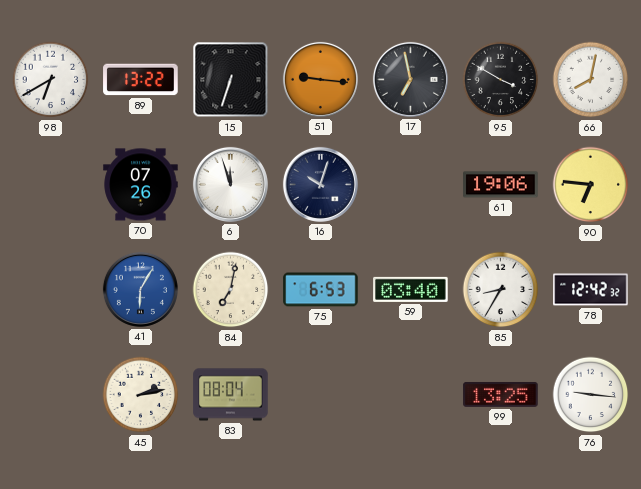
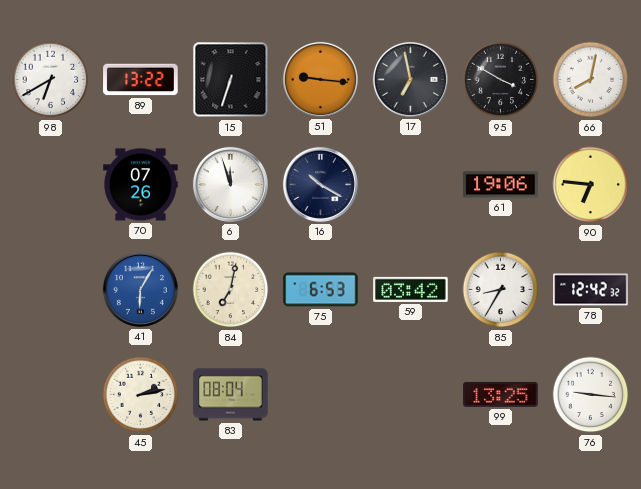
16: 10:03 -> 10:20 (320, 184)
59: 03:40 -> 03:42 (411, 289)
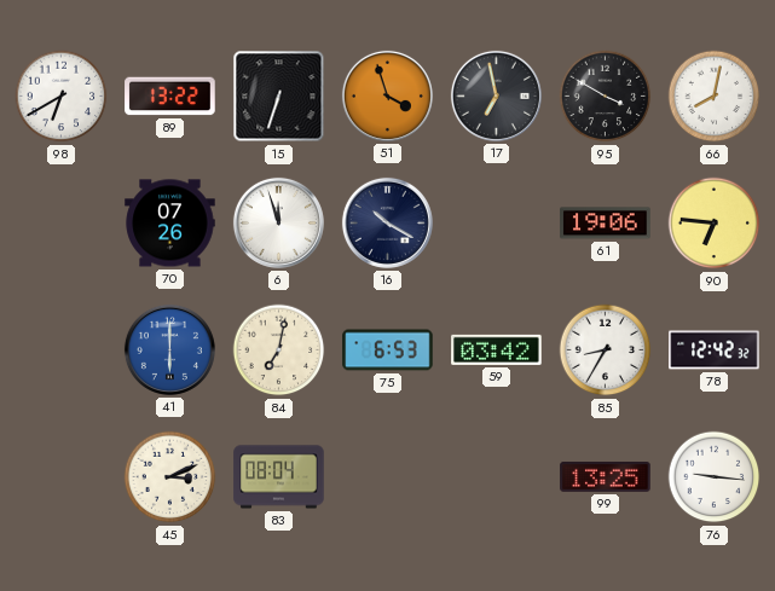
51: 9:16 -> 3:57 (387, 95)
41: 6:05 -> 6:00 (169, 349)
45: 2:13 -> 3:11 (170, 477)
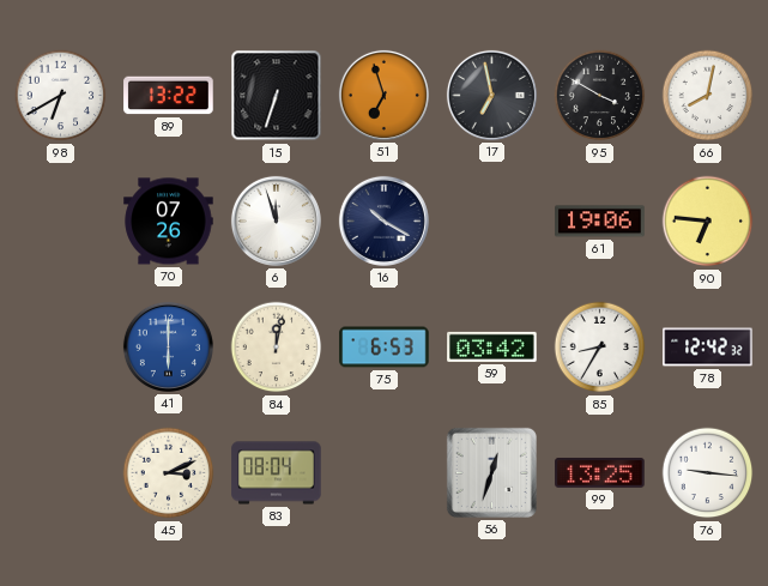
51: 3:57 -> 6:57 (383, 95)
84: 7:02 -> 12:02 (277, 348)
56: none -> 12:33 (491, 472)
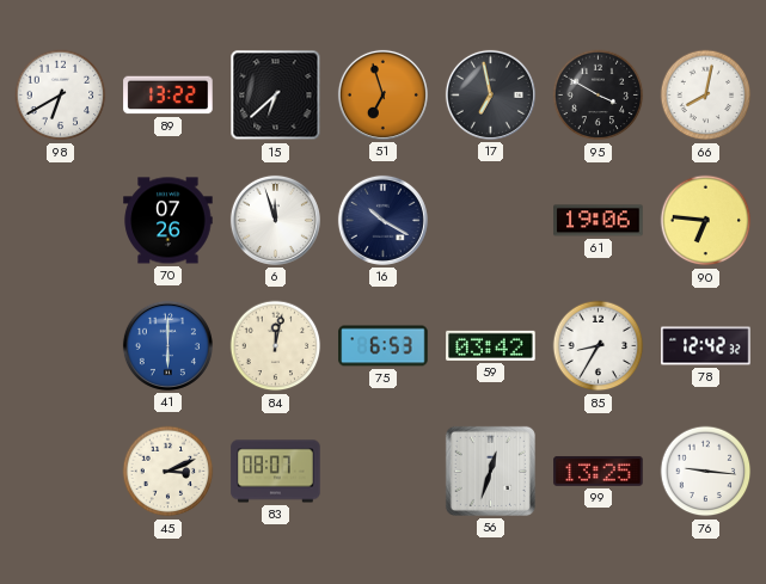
15: 6:33 -> 6:38 (276, 96)
83: 08:04 -> 08:07 (276, 472)
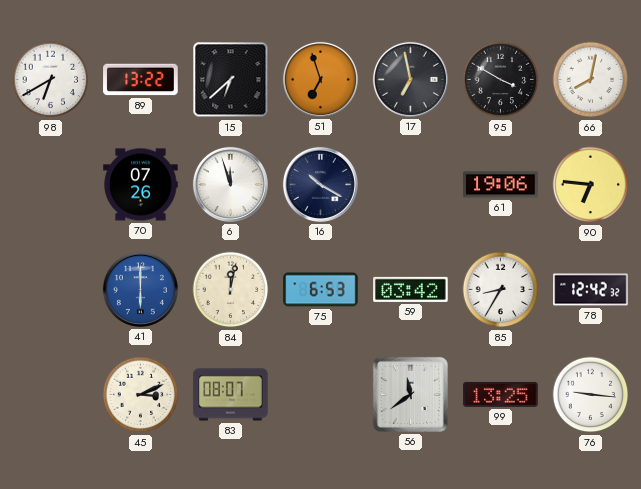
56: 12:33 -> 11:39 (410, 394)
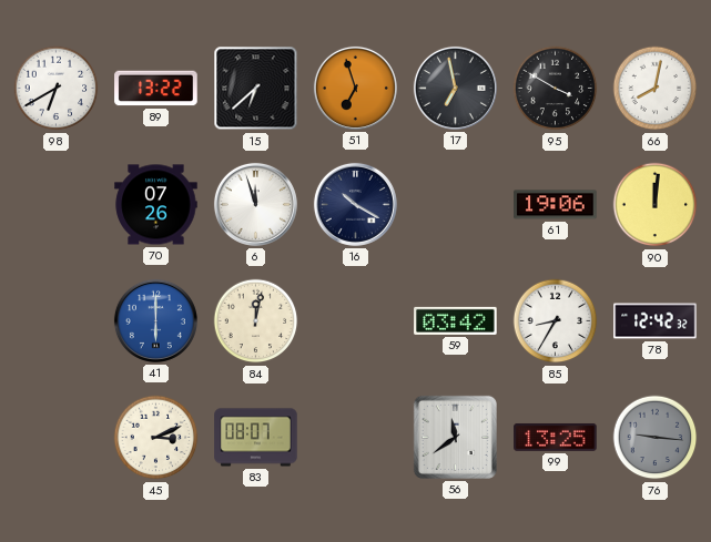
90: 6:46 -> 12:01 (656, 205)
75: 6:53 -> none (321, 290)
76 dial: white -> grey (656, 438)
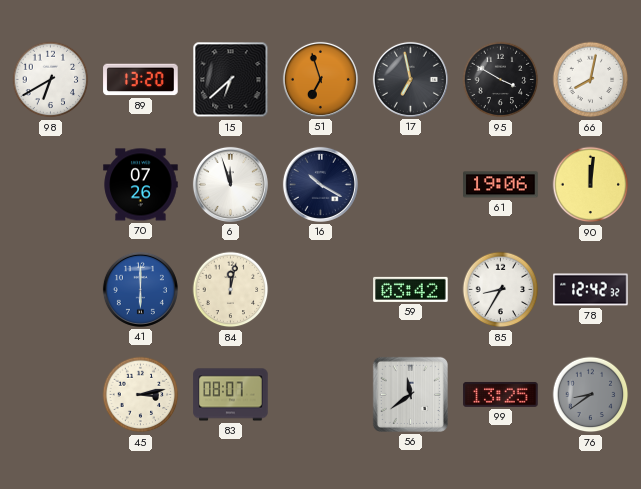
89: 13:22 -> 13:20 (141, 80)
45: 3:11 -> 3:13 (141, 395)
76: 9:16 -> 8:39 (591, 395)
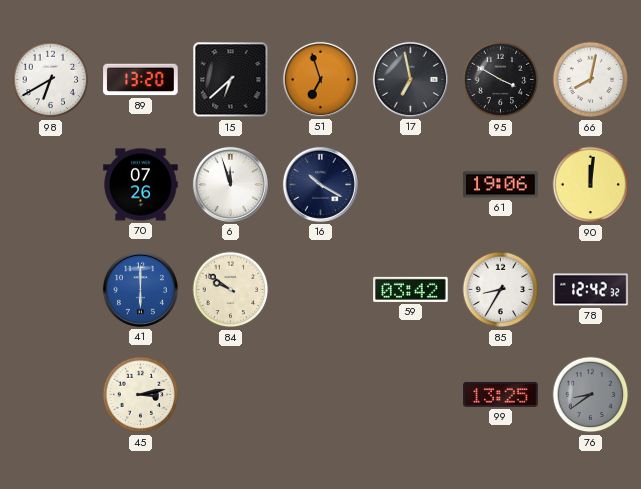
84: 12:02 -> 9:51 (231, 290)
83: 08:07 -> none (231, 395)
56: 11:39 -> none (410, 394)
